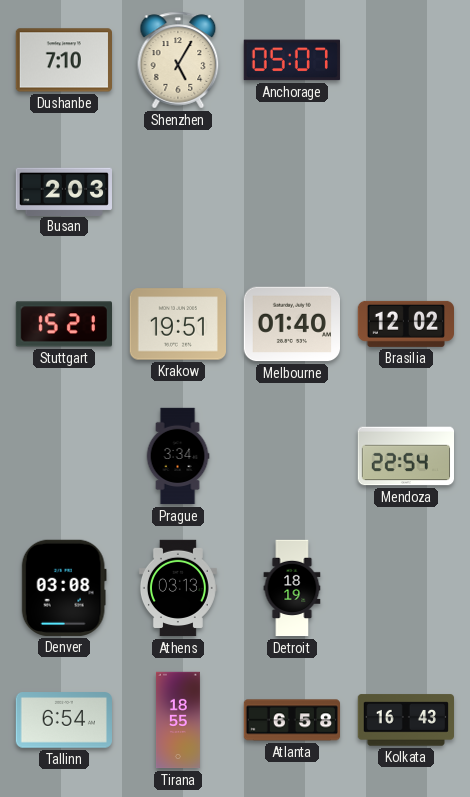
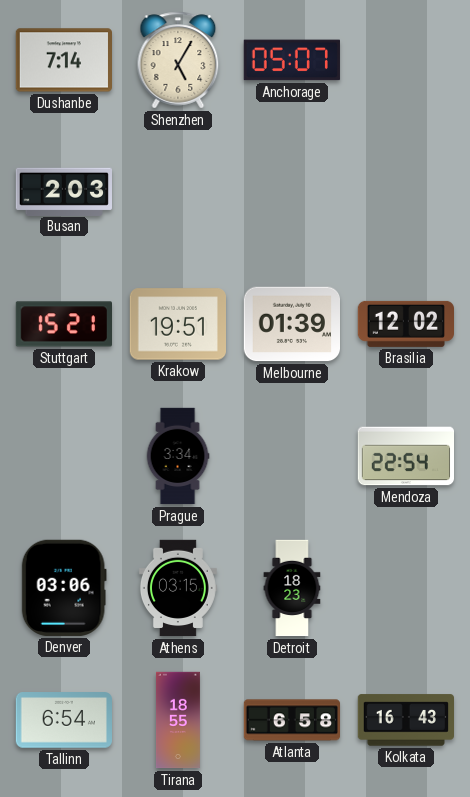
Dushanbe: 7:10 -> 7:14 (63, 60)
Melbourne: 01:40 -> 01:39 (291, 324)
Denver: 03:08 -> 03:06 (64, 588)
Athens: 03:13 -> 03:15 (178, 588)
Detroit: 18:19 -> 18:23 (292, 588)
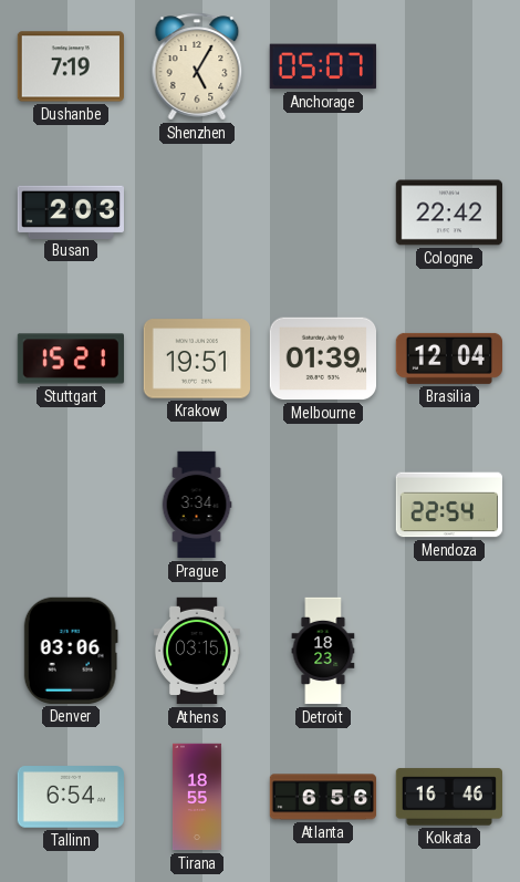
Dushanbe: 7:14 -> 7:19 (70, 66)
Cologne: none -> 22:42 (448, 212)
Brasilia: 12:02 -> 12:04 (448, 359)
Atlanta: 6:58 -> 6:56 (323, 797)
Kolkata: 16:43 -> 16:46 (448, 797)
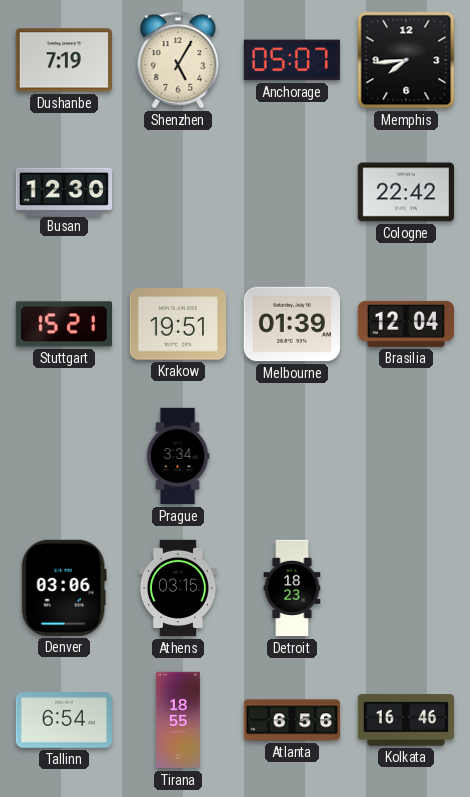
Memphis: none -> 7:44 (406, 60)
Busan: 2:03 -> 12:30 (63, 191)
Mendoza: 22:54 -> none (448, 505)
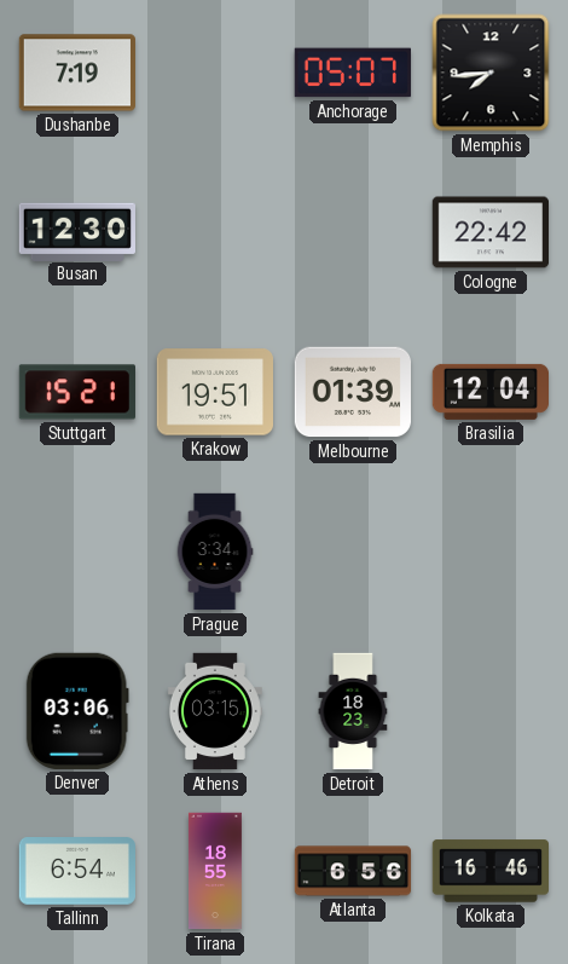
Shenzhen: 5:05 -> none (178, 60)
